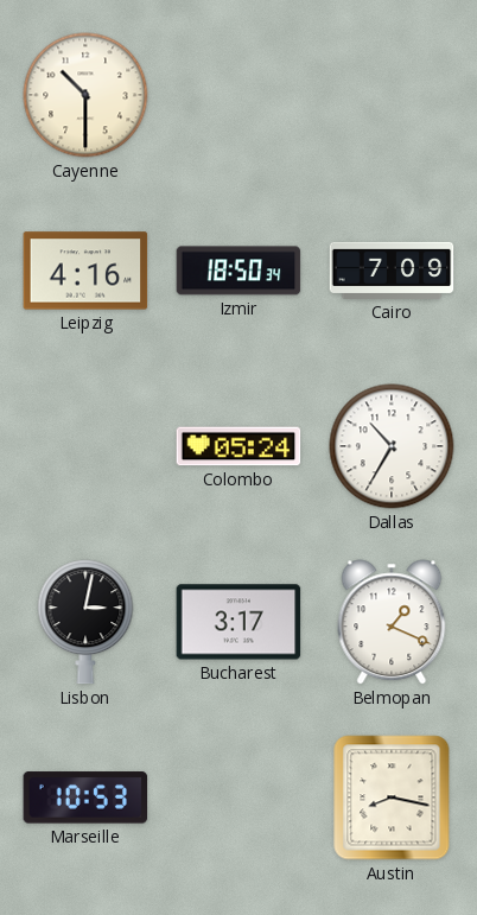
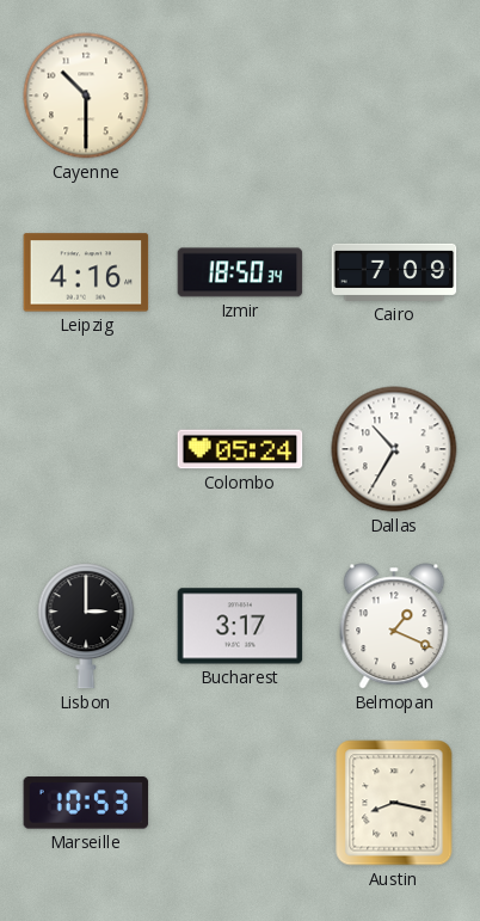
Lisbon: 3:02 -> 3:00 (86, 626)
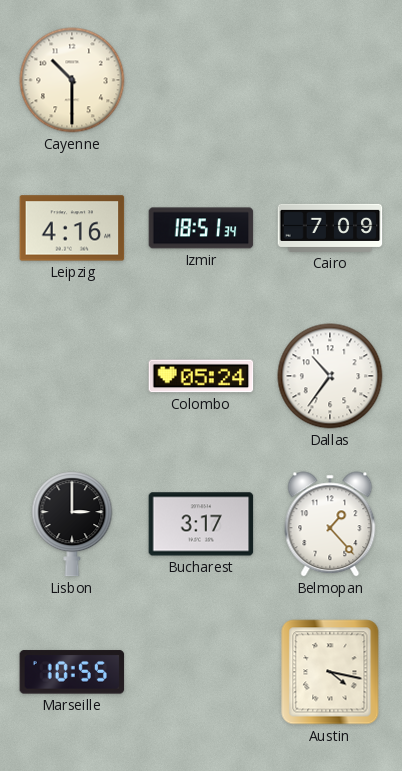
Izmir: 18:50 -> 18:51 (201, 228)
Dallas: 10:35 -> 10:36 (330, 376)
Belmopan: 1:19 -> 1:23 (330, 524)
Marseille: 10:53 -> 10:55 (72, 672)
Austin: 8:17 -> 4:17 (330, 672)
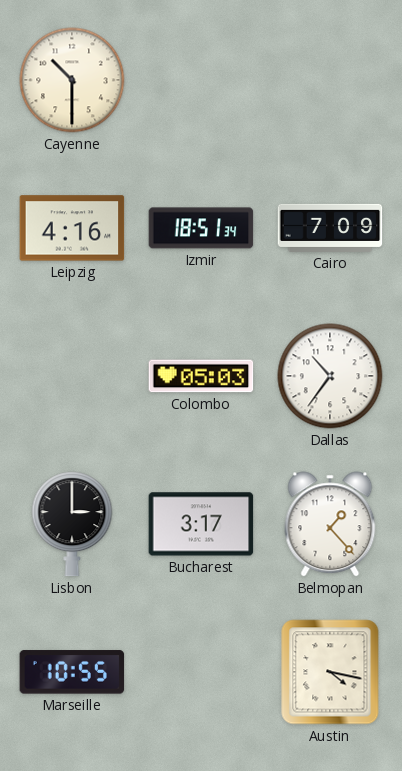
Colombo: 05:24 -> 05:03 (201, 376)
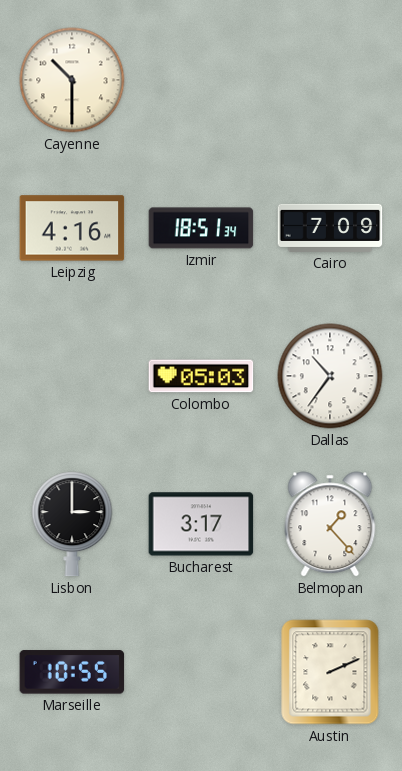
Austin: 4:17 -> 2:11 (330, 672)
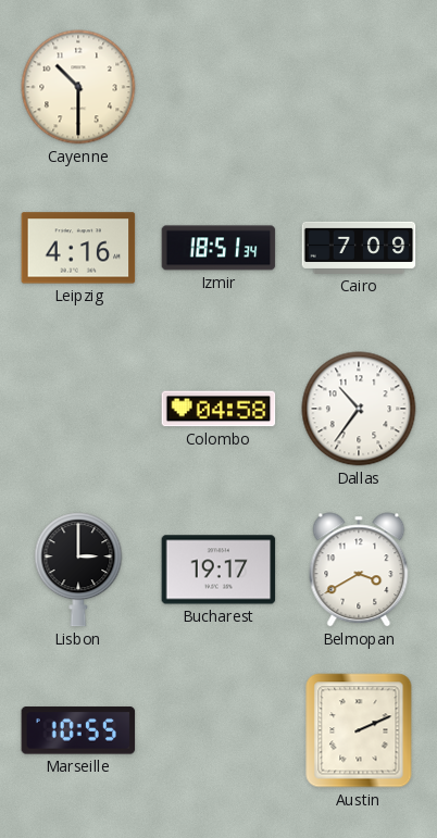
Colombo: 05:03 -> 04:58 (218, 409)
Bucharest: 3:17 -> 19:17 (218, 570)
Belmopan: 1:23 -> 3:40 (359, 570)
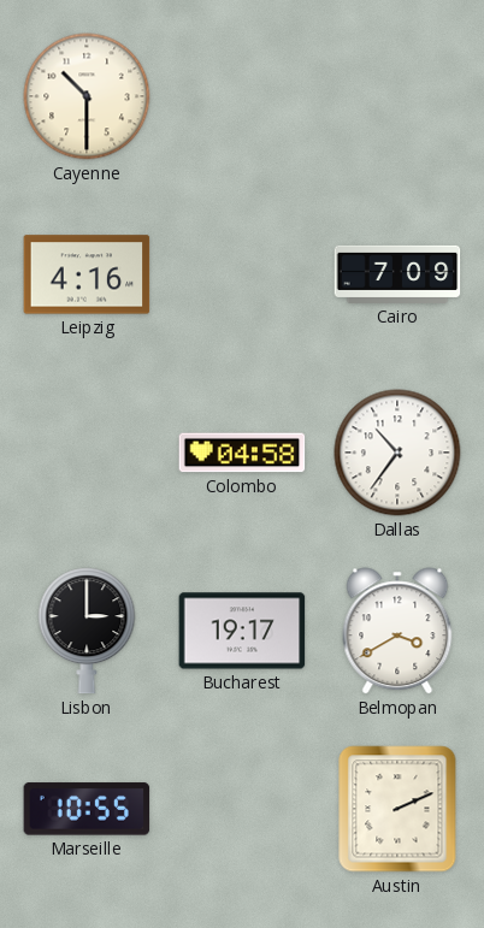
Izmir: 18:51 -> none (218, 248)
